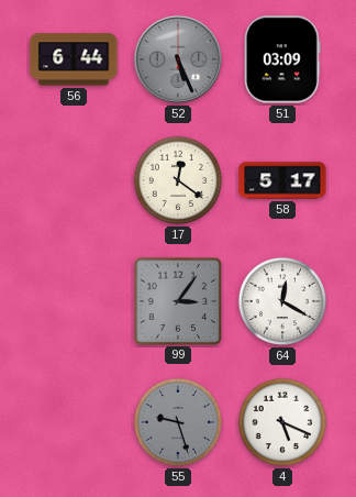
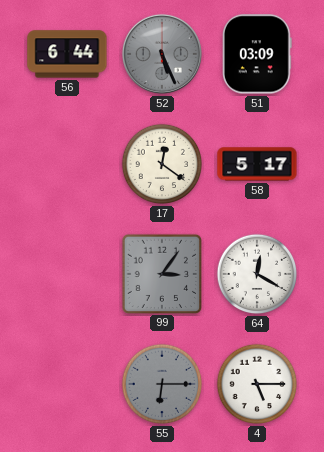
55: 9:27 -> 6:15 (162, 384)
4: 5:19 -> 5:15 (257, 384)
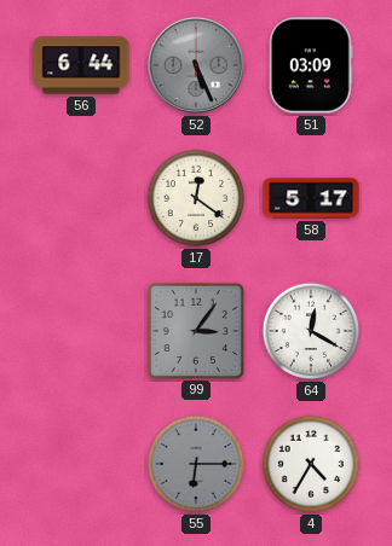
4: 5:15 -> 4:35 (311, 464)
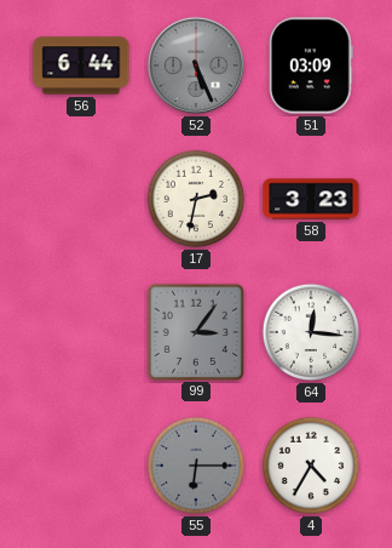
17: 12:21 -> 2:32 (196, 199)
58: 5:17 -> 3:23 (311, 199)
64: 12:20 -> 12:16 (311, 332)
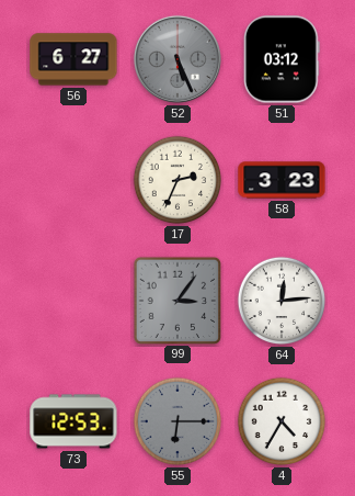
56: 6:44 -> 6:27 (73, 59)
51: 03:09 -> 03:12 (283, 59)
17: 2:32 -> 2:34 (177, 180)
64: 12:16 -> 12:14 (282, 301)
73: none -> 12:53 (73, 421)
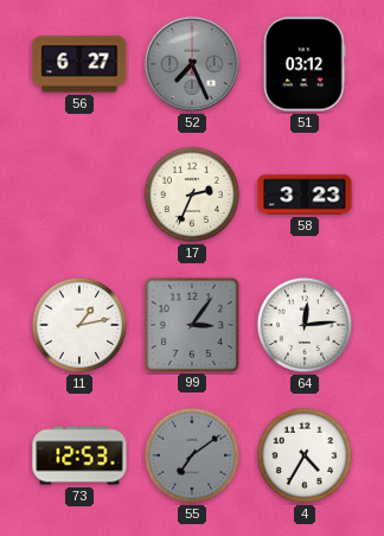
52: 5:26 -> 7:26 (192, 64)
11: none -> 1:13 (79, 325)
55: 6:15 -> 7:09 (192, 455)
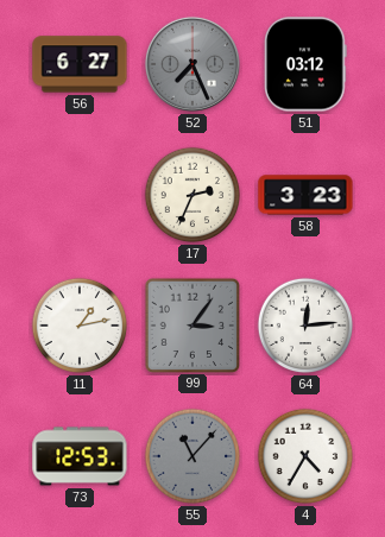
55: 7:09 -> 11:07 (192, 456)
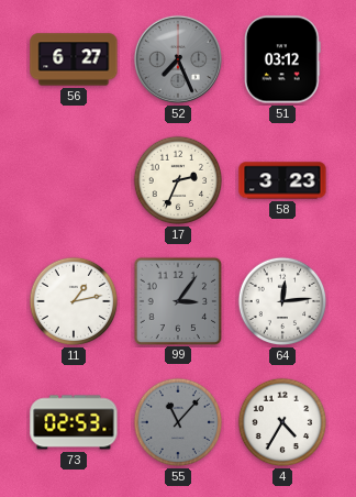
73: 12:53 -> 02:53 (74, 422)
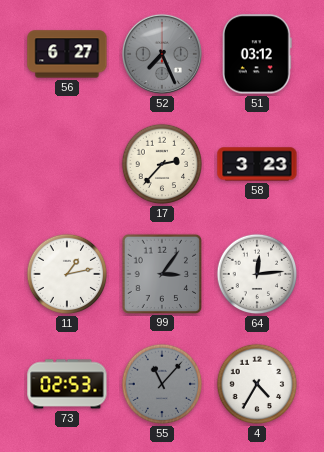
17: 2:34 -> 2:37 (162, 164)
